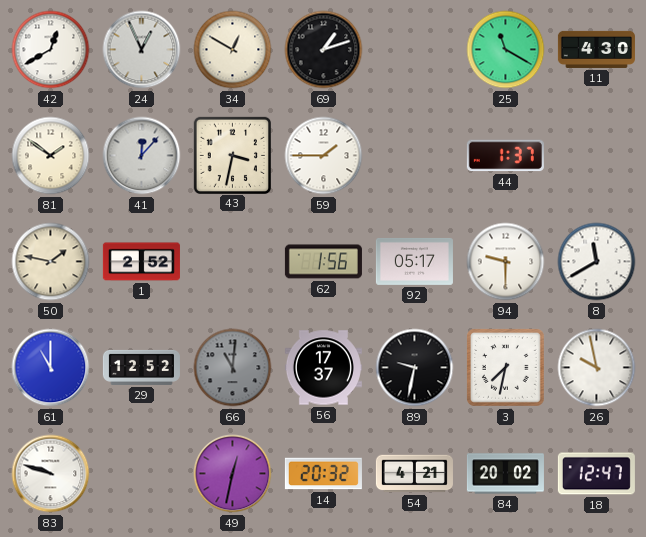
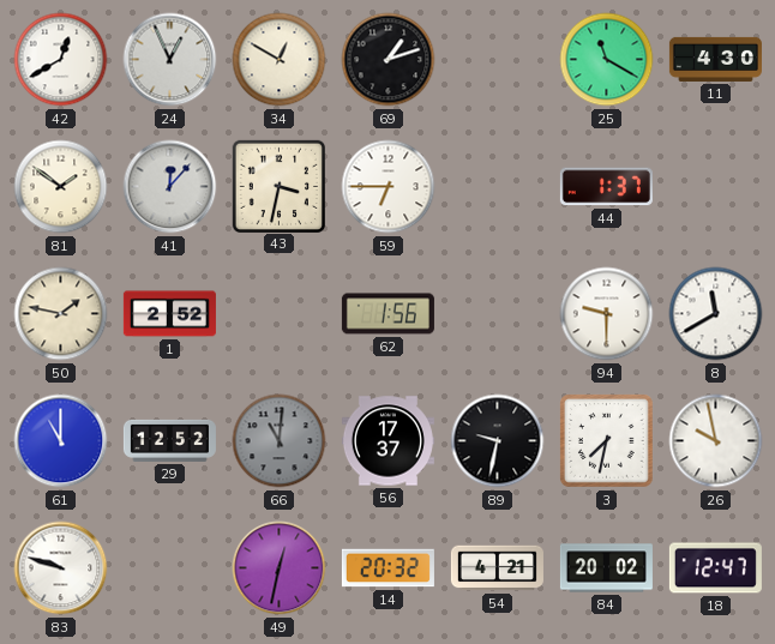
59: 1:45 -> 6:45 (389, 187)
92: 05:17 -> none (414, 261)
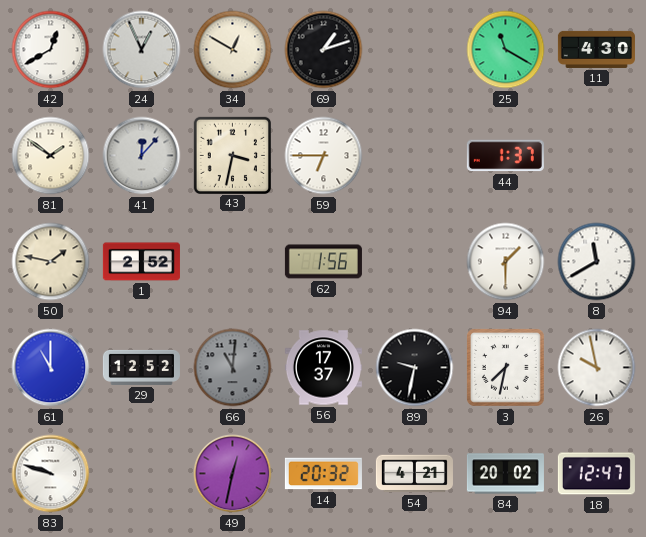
94: 9:30 -> 1:30 (506, 262)
